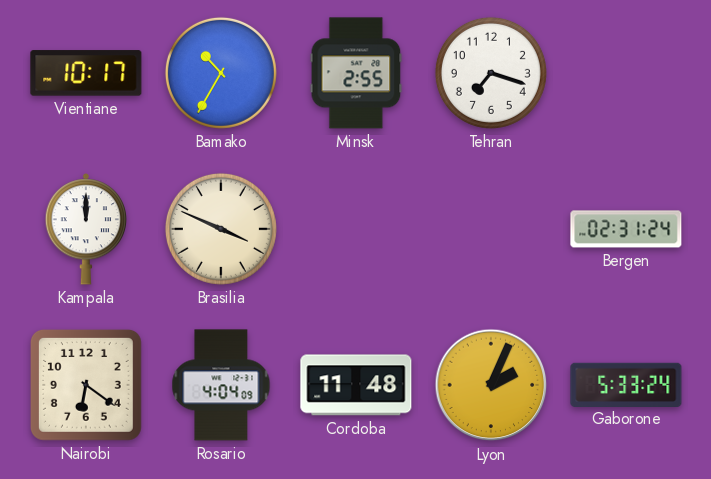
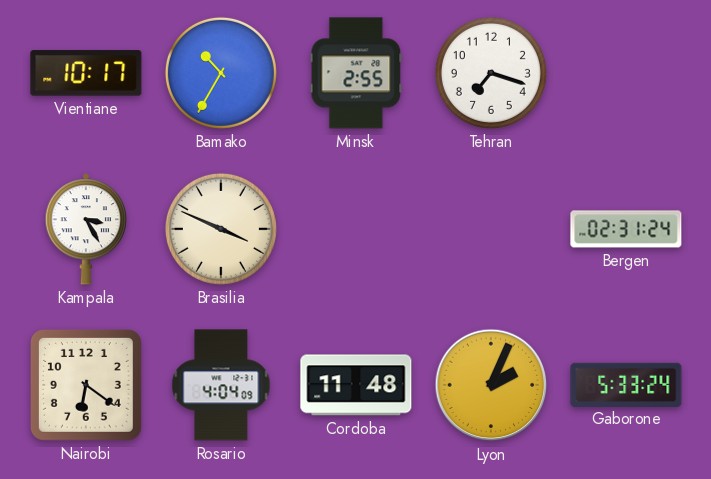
Kampala: 12:00 -> 3:25 (85, 229)
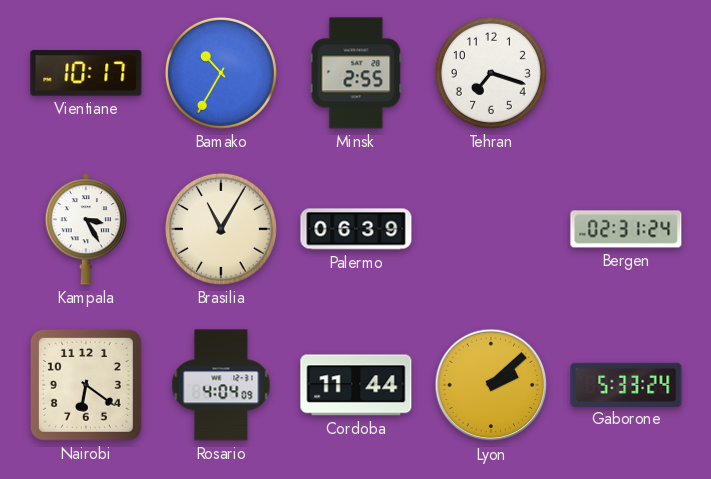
Brasilia: 3:49 -> 11:05 (221, 229)
Palermo: none -> 06:39 (356, 229)
Cordoba: 11:48 -> 11:44 (356, 385)
Lyon: 2:04 -> 2:08 (491, 385)
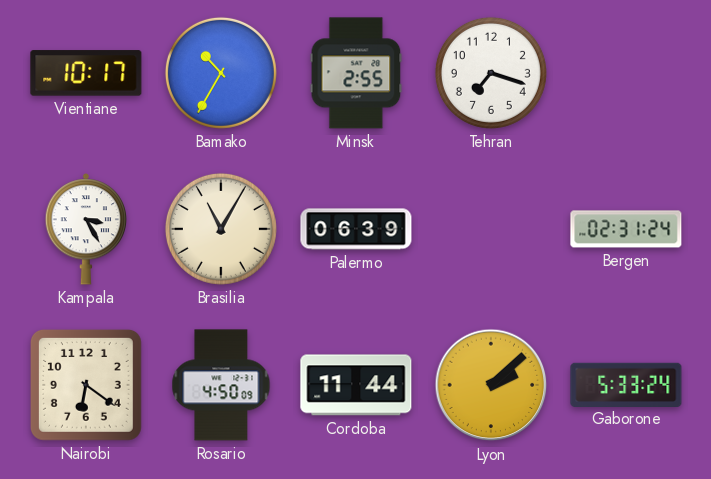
Rosario: 4:04 -> 4:50 (221, 385)
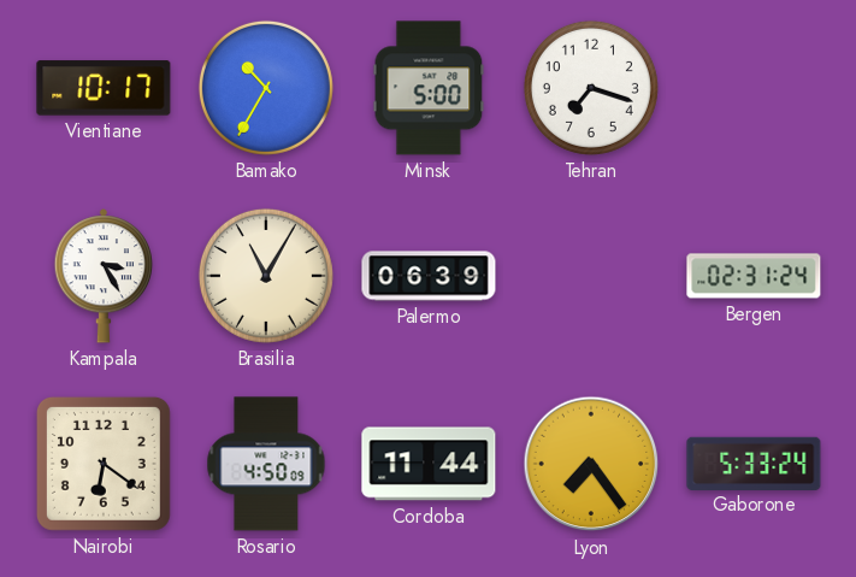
Minsk: 2:55 -> 5:00 (429, 88)
Lyon: 2:08 -> 7:24 (591, 464)
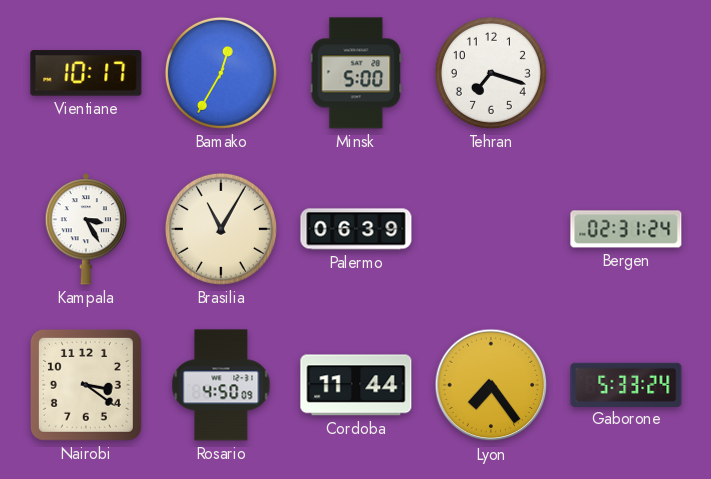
Bamako: 10:35 -> 12:35 (221, 73)
Nairobi: 6:21 -> 3:21 (86, 385)
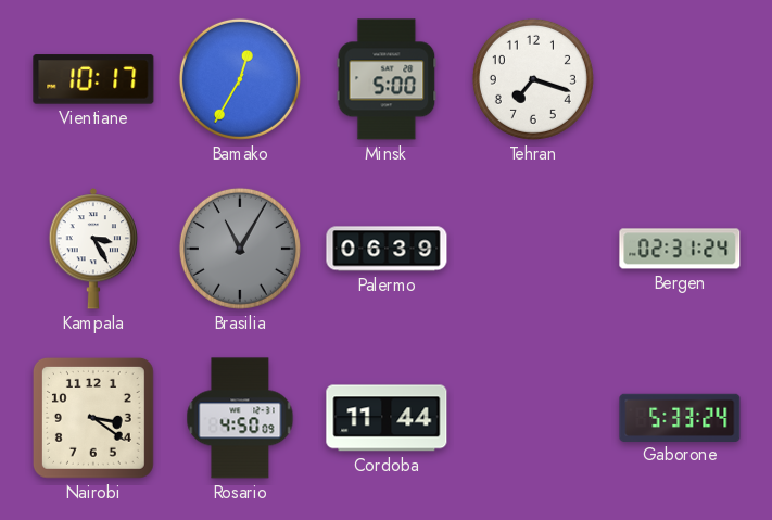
Brasilia dial: cream -> grey (240, 249)
Lyon: 7:24 -> none (491, 385)
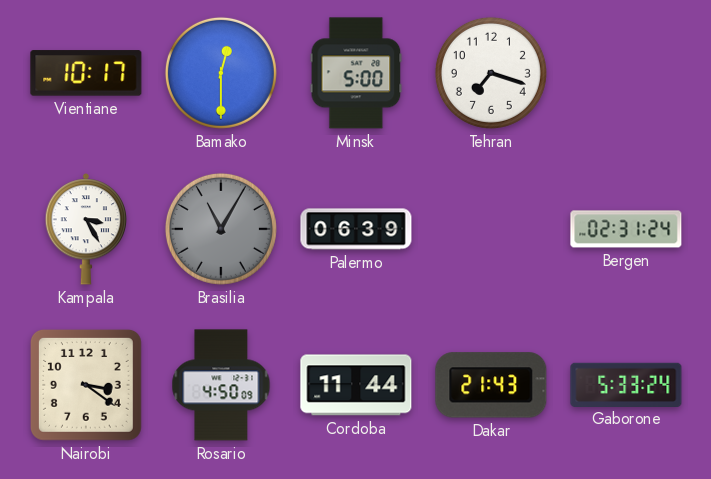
Bamako: 12:35 -> 12:30 (221, 73)
Dakar: none -> 21:43 (491, 385)
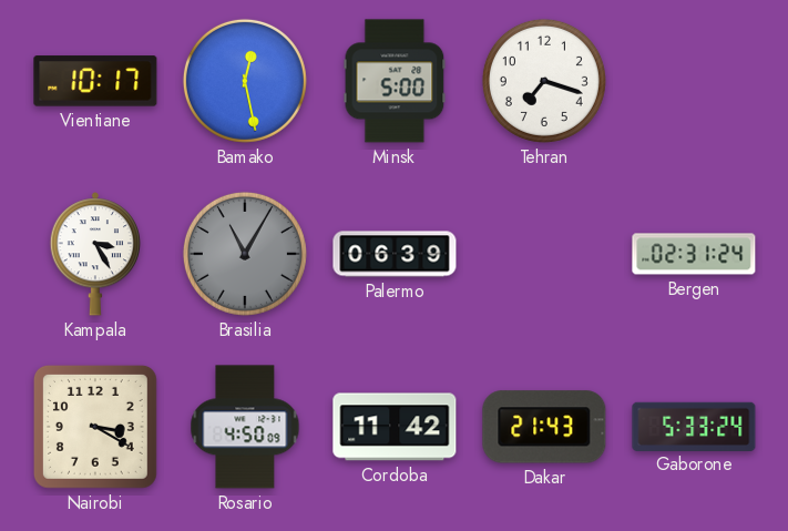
Bamako: 12:30 -> 12:28 (245, 81)
Nairobi: 3:21 -> 3:20 (95, 427)
Cordoba: 11:44 -> 11:42 (395, 427)
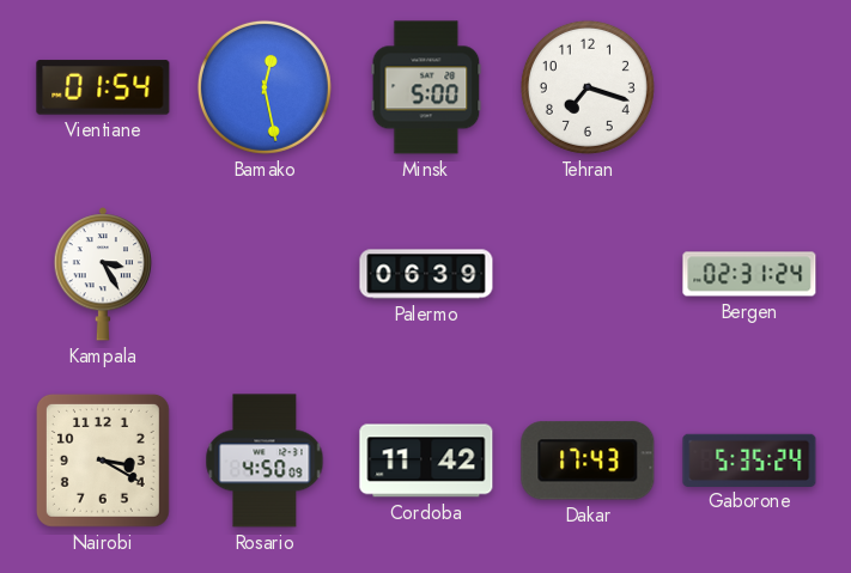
Vientiane: 10:17 -> 01:54 (103, 87)
Brasilia: 11:05 -> none (245, 254)
Dakar: 21:43 -> 17:43 (588, 461)
Gaborone: 5:33 -> 5:35 (749, 459)
